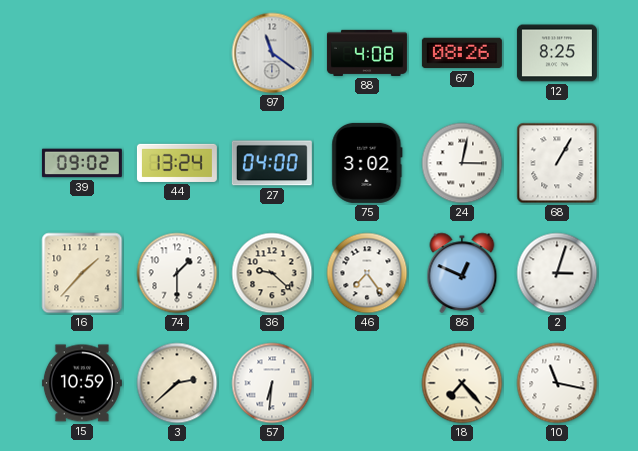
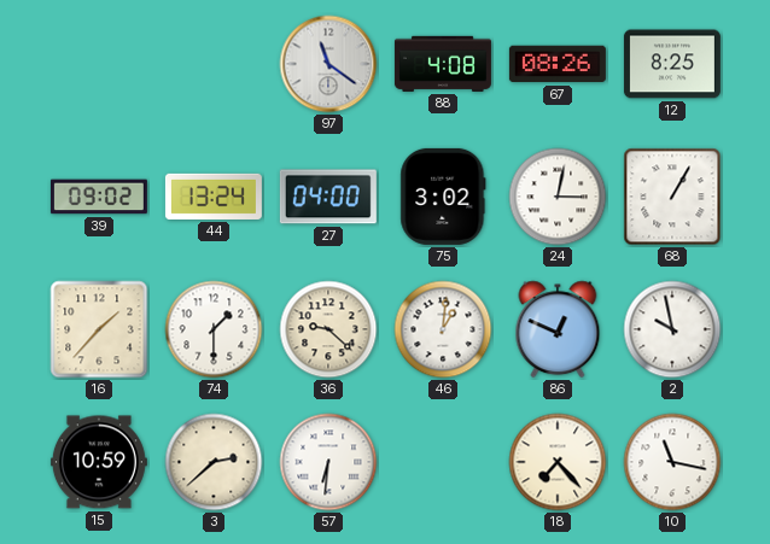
46: 7:24 -> 1:01 (443, 329)
2: 3:03 -> 9:58 (672, 329)
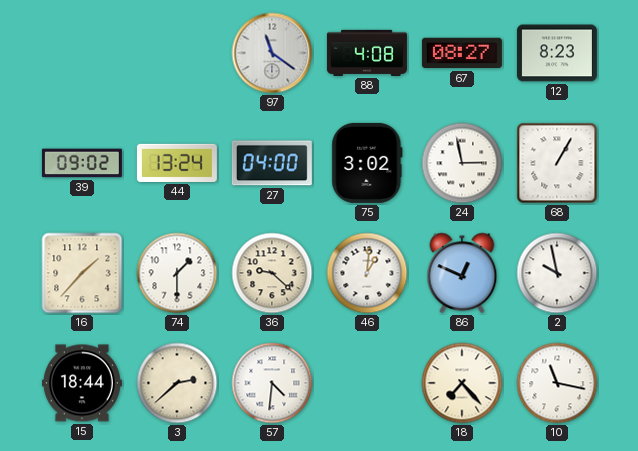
67: 08:26 -> 08:27 (462, 53)
12: 8:25 -> 8:23 (557, 53)
24: 3:02 -> 2:58 (462, 163)
15: 10:59 -> 18:44 (82, 383)
57: 6:31 -> 4:31 (272, 383)
